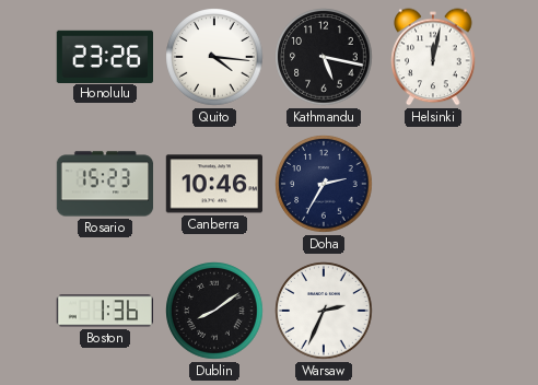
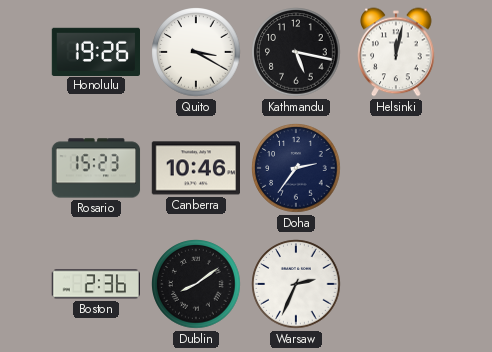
Honolulu: 23:26 -> 19:26 (95, 51)
Quito: 4:16 -> 3:20 (196, 52)
Doha: 2:35 -> 2:36 (296, 168)
Boston: 1:36 -> 2:36 (96, 284)
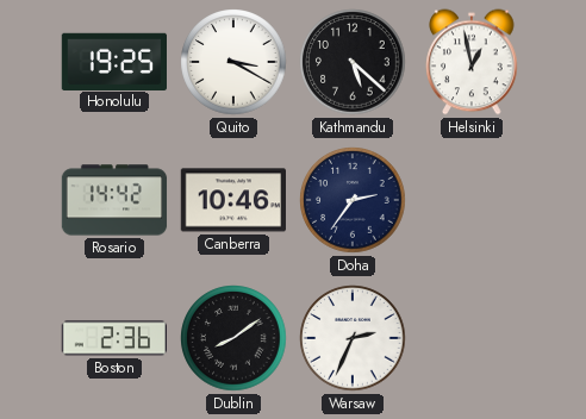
Honolulu: 19:26 -> 19:25 (113, 61)
Kathmandu: 5:17 -> 5:22 (353, 62)
Helsinki: 12:02 -> 12:58 (472, 62)
Rosario: 15:23 -> 14:42 (114, 200)
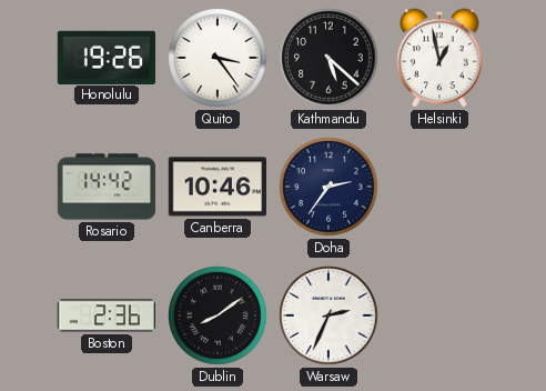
Honolulu: 19:25 -> 19:26 (105, 57)
Quito: 3:20 -> 3:24 (218, 58)
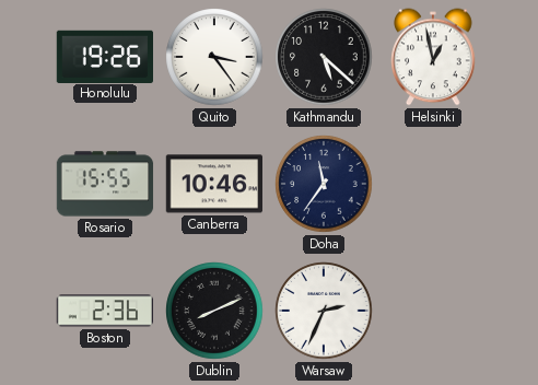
Rosario: 14:42 -> 15:55 (105, 184)
Doha: 2:36 -> 11:36 (324, 184)
Dublin: 8:09 -> 8:11 (214, 311)
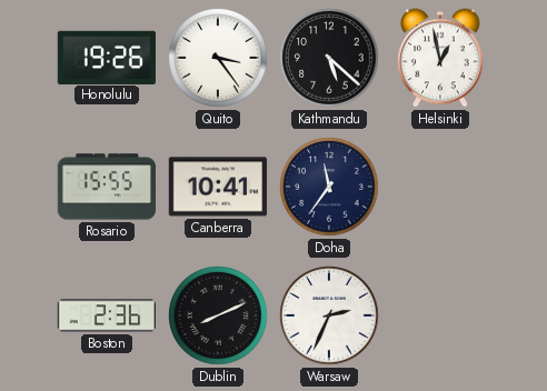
Canberra: 10:46 -> 10:41 (217, 187)
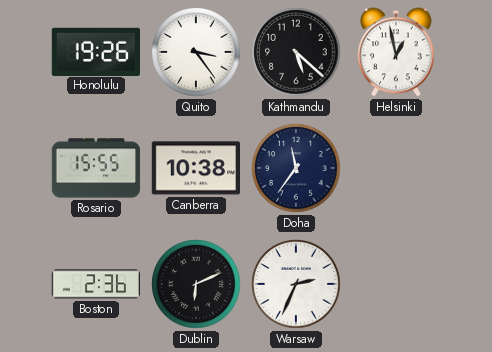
Canberra: 10:41 -> 10:38 (195, 168)
Dublin: 8:11 -> 6:11 (196, 284)
